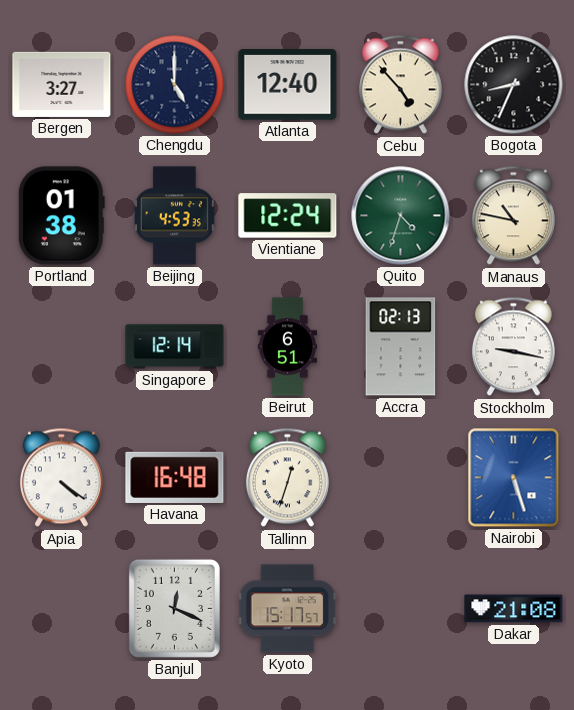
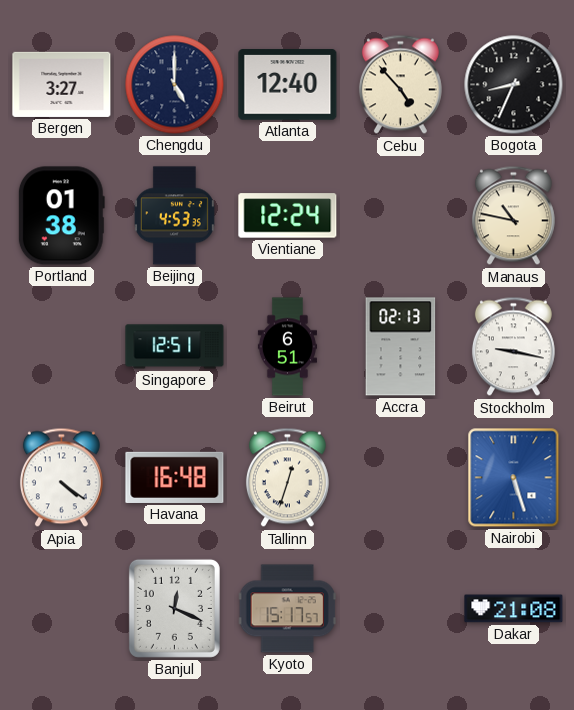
Quito: 4:33 -> none (401, 216)
Singapore: 12:14 -> 12:51 (175, 347)
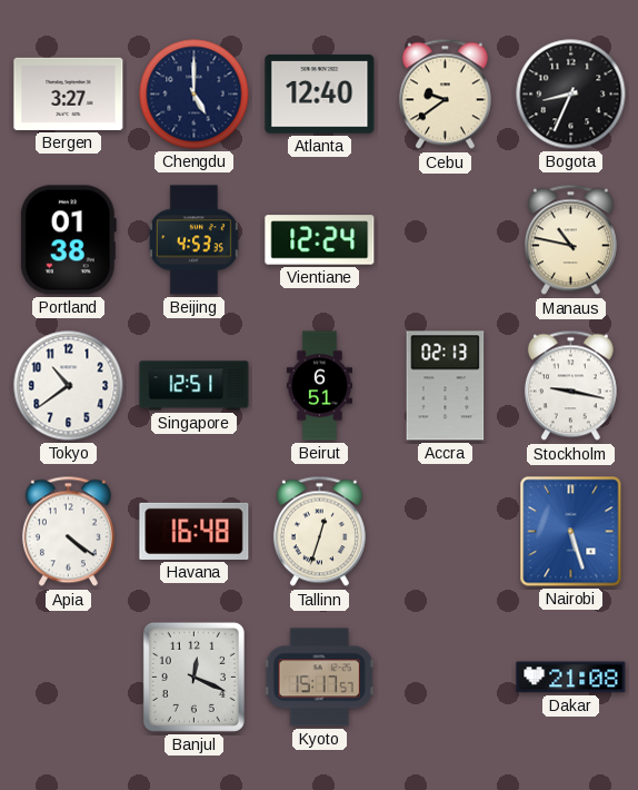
Cebu: 4:53 -> 9:39 (445, 95)
Tokyo: none -> 10:39 (69, 386)
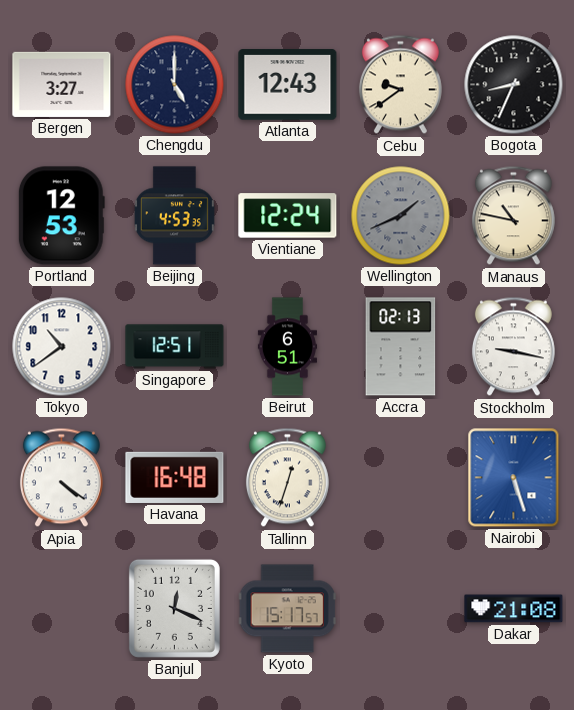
Atlanta: 12:40 -> 12:43 (288, 85)
Portland: 01:38 -> 12:53 (61, 216)
Wellington: none -> 1:41 (401, 216)
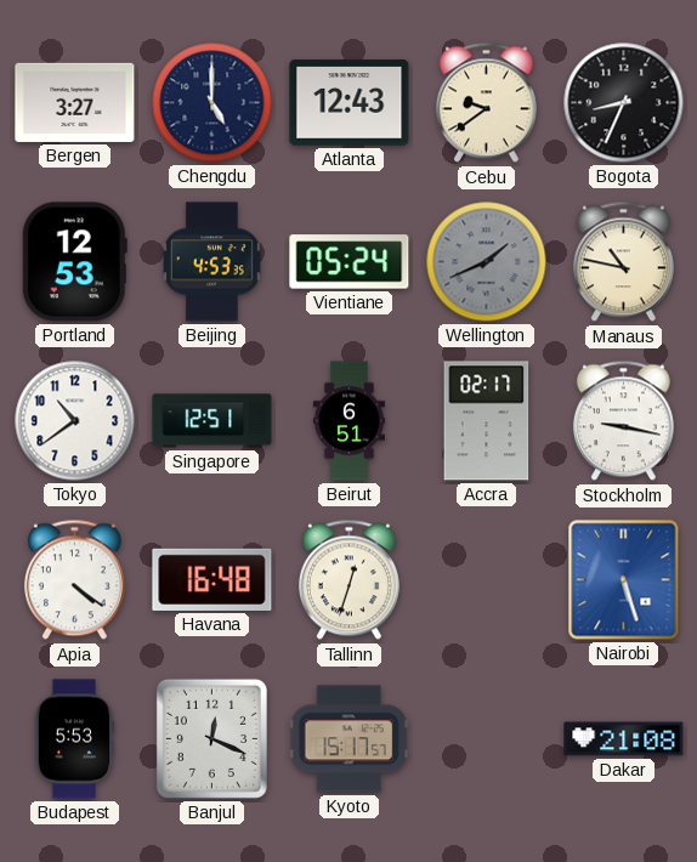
Vientiane: 12:24 -> 05:24 (350, 262)
Accra: 02:13 -> 02:17 (487, 421)
Budapest: none -> 5:53 (74, 739)
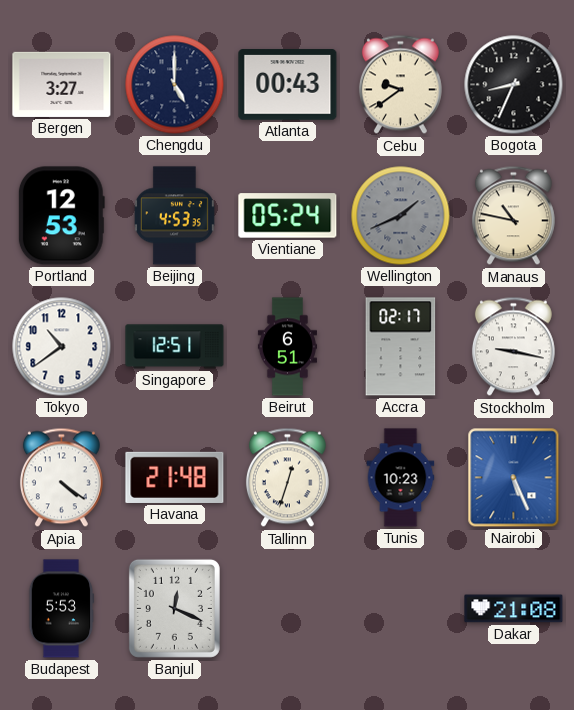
Atlanta: 12:43 -> 00:43 (288, 85)
Havana: 16:48 -> 21:48 (175, 477)
Tunis: none -> 10:23 (401, 478)
Nairobi: 5:27 -> 5:26 (514, 478)
Kyoto: 15:17 -> none (348, 739)
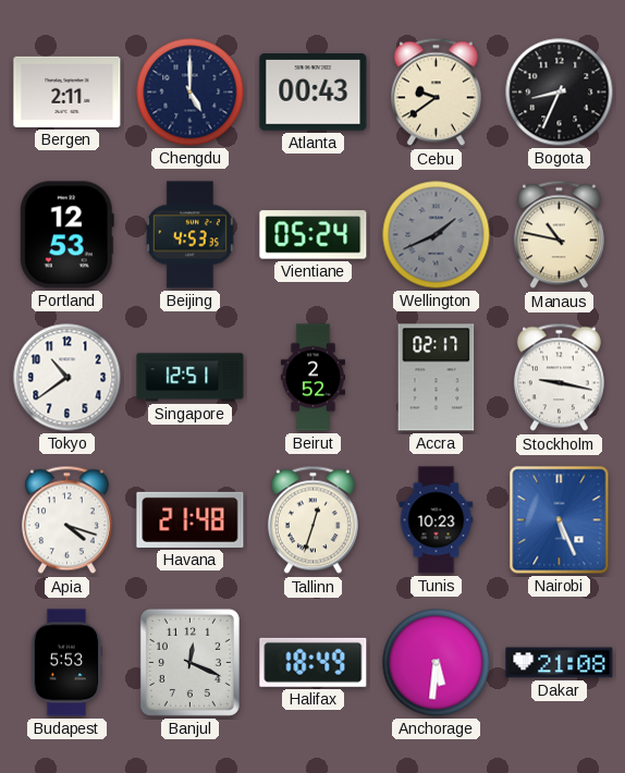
Bergen: 3:27 -> 2:11 (68, 91)
Beirut: 6:51 -> 2:52 (312, 378)
Apia: 4:21 -> 4:18 (66, 520)
Halifax: none -> 18:49 (314, 662)
Anchorage: none -> 5:31 (437, 663)
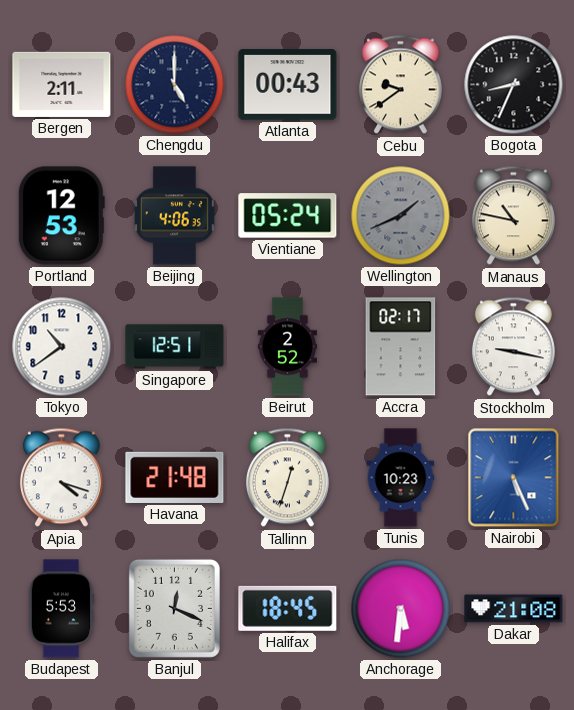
Beijing: 4:53 -> 4:06 (174, 216)
Halifax: 18:49 -> 18:45 (288, 608)
